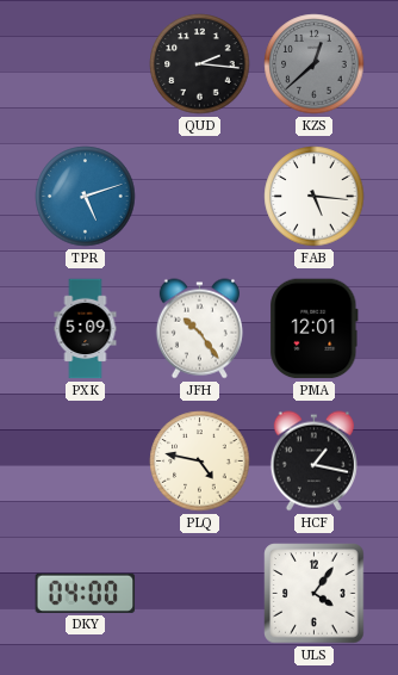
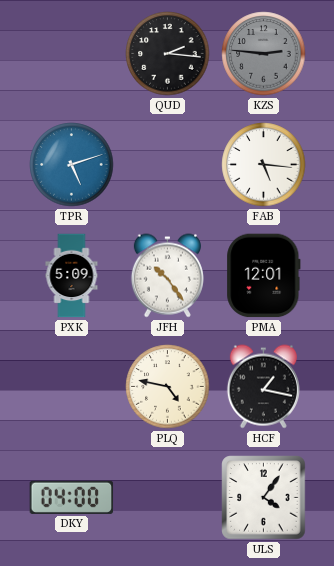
KZS: 12:38 -> 2:46 (264, 54)
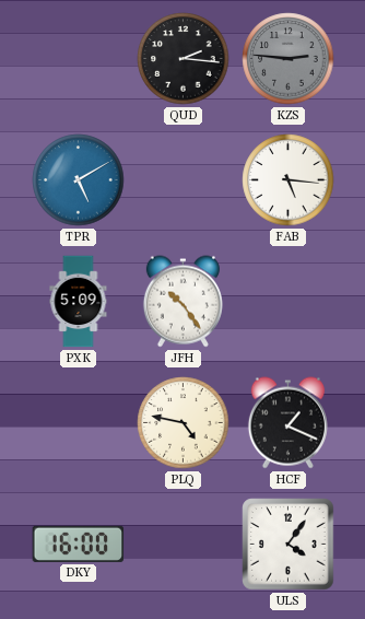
TPR: 5:12 -> 5:10 (79, 180)
PMA: 12:01 -> none (264, 276)
HCF: 1:17 -> 1:19 (287, 423)
DKY: 04:00 -> 16:00 (79, 544)
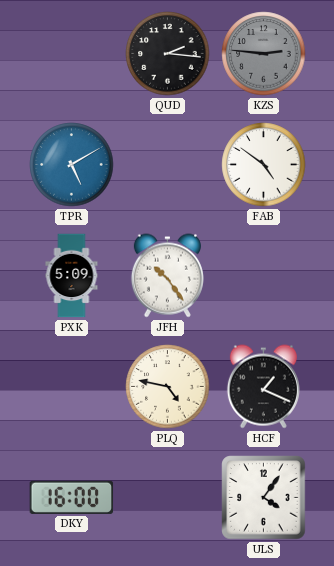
FAB: 5:16 -> 4:51 (264, 165)
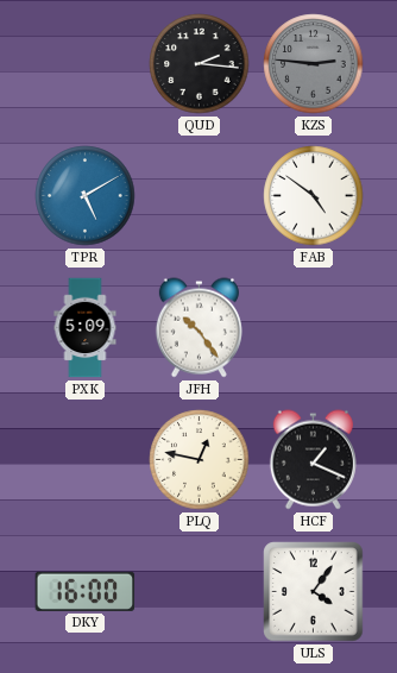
PLQ: 4:47 -> 12:47 (200, 460)
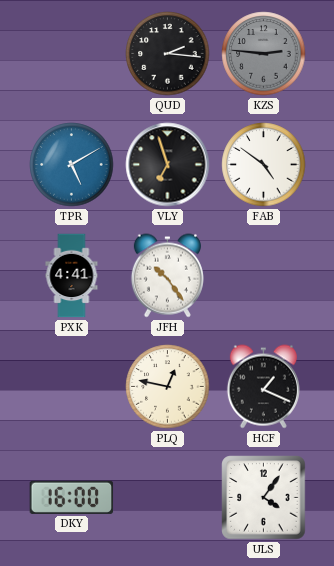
VLY: none -> 6:57 (168, 165)
PXK: 5:09 -> 4:41 (72, 276)
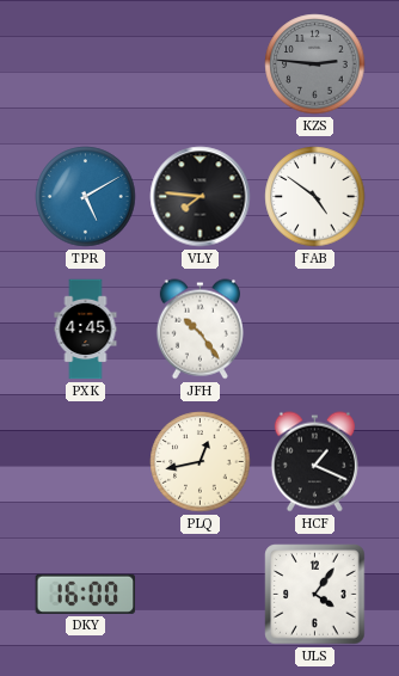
QUD: 2:16 -> none (168, 54)
VLY: 6:57 -> 7:46 (201, 197)
PXK: 4:41 -> 4:45 (86, 330)
PLQ: 12:47 -> 12:43 (201, 462)
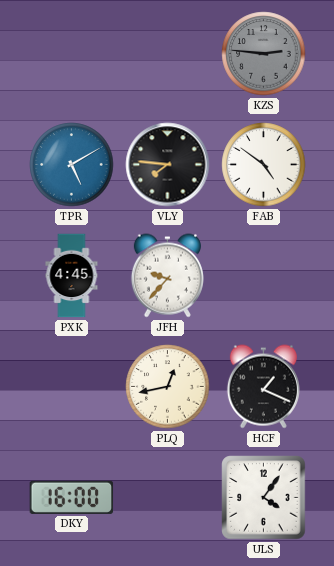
JFH: 10:24 -> 9:37 (167, 276)
